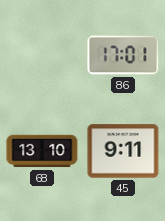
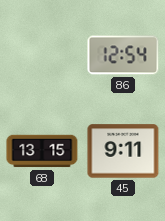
86: 17:01 -> 12:54 (123, 55)
68: 13:10 -> 13:15 (42, 151)
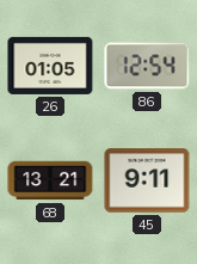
26: none -> 01:05 (50, 66)
68: 13:15 -> 13:21 (50, 180)
